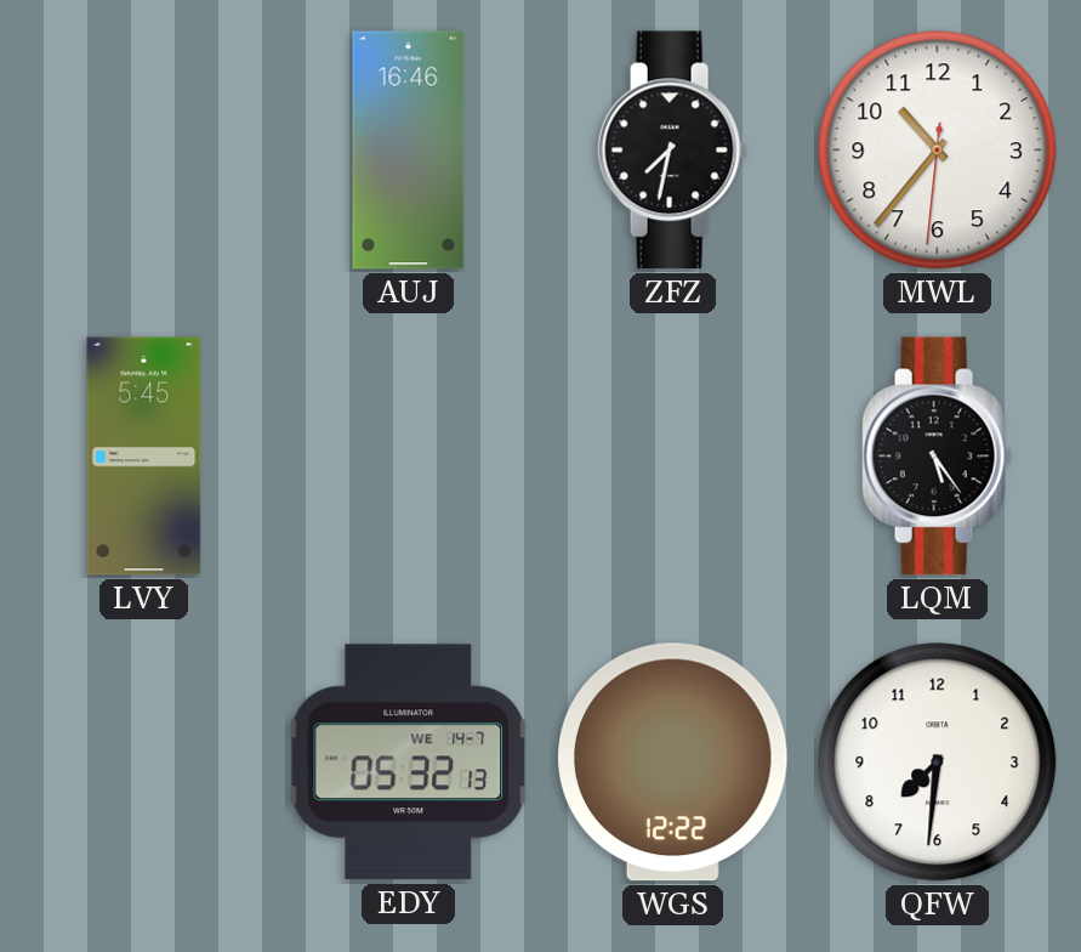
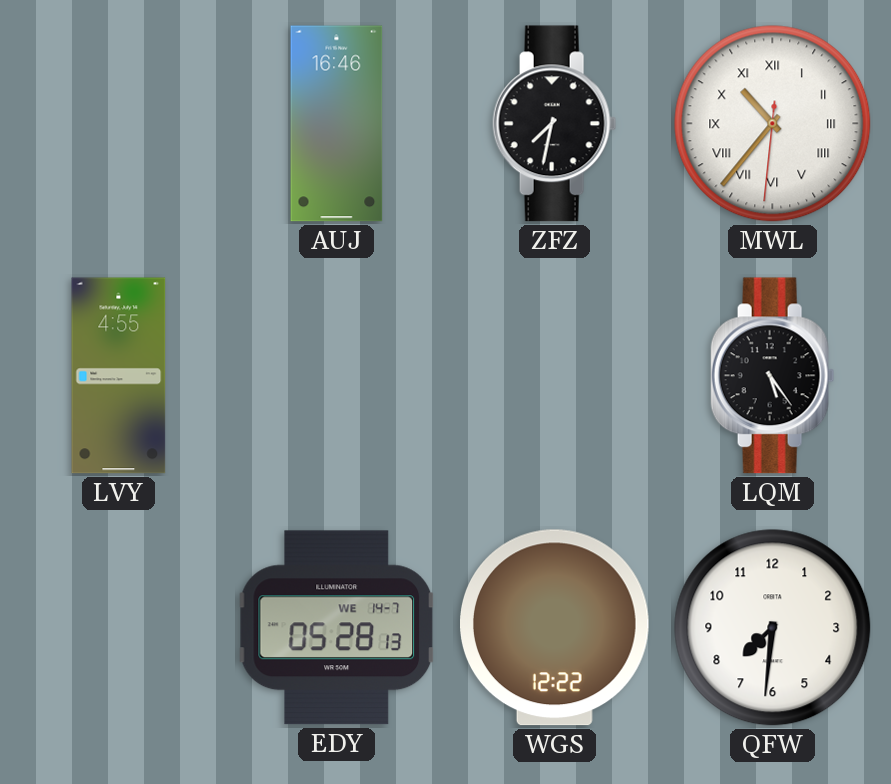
MWL numerals: Arabic -> Roman (773, 124)
LVY: 5:45 -> 4:55 (119, 376)
EDY: 05:32 -> 05:28 (337, 628)
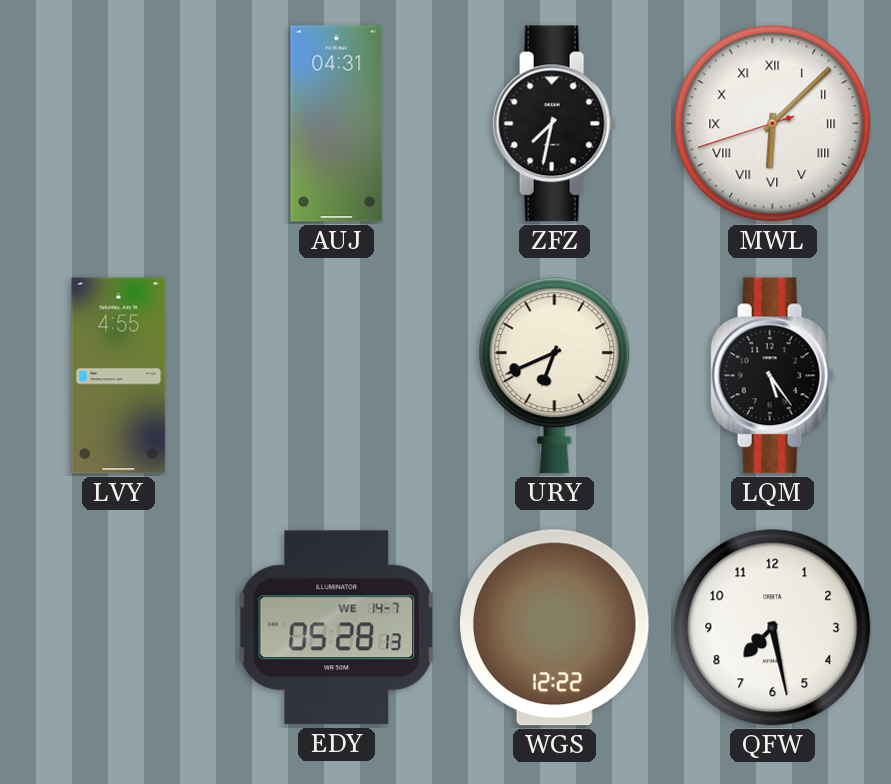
AUJ: 16:46 -> 04:31 (337, 124)
MWL: 10:36 -> 6:07 (773, 124)
URY: none -> 6:41 (555, 376)
QFW: 7:31 -> 7:28 (773, 628)
